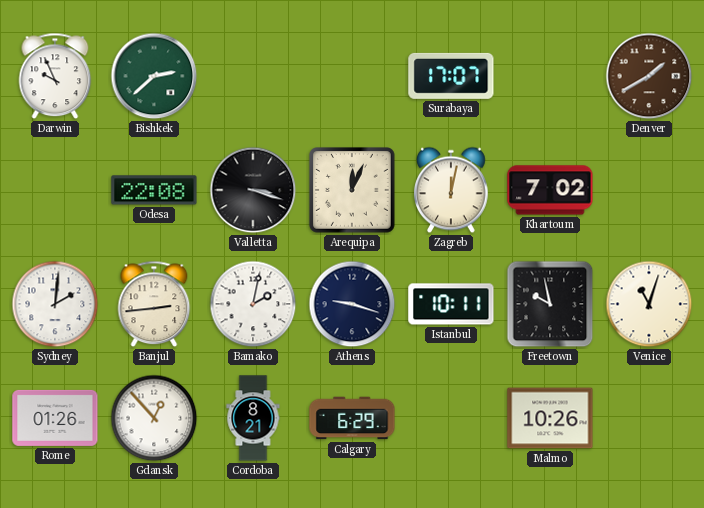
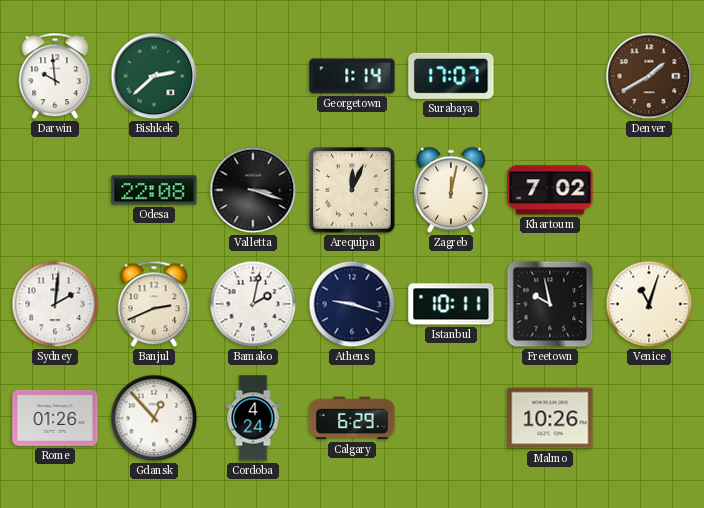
Darwin: 9:56 -> 9:59 (55, 76)
Georgetown: none -> 1:14 (352, 76)
Banjul: 2:44 -> 2:41 (154, 304)
Cordoba: 8:21 -> 4:24 (253, 418)
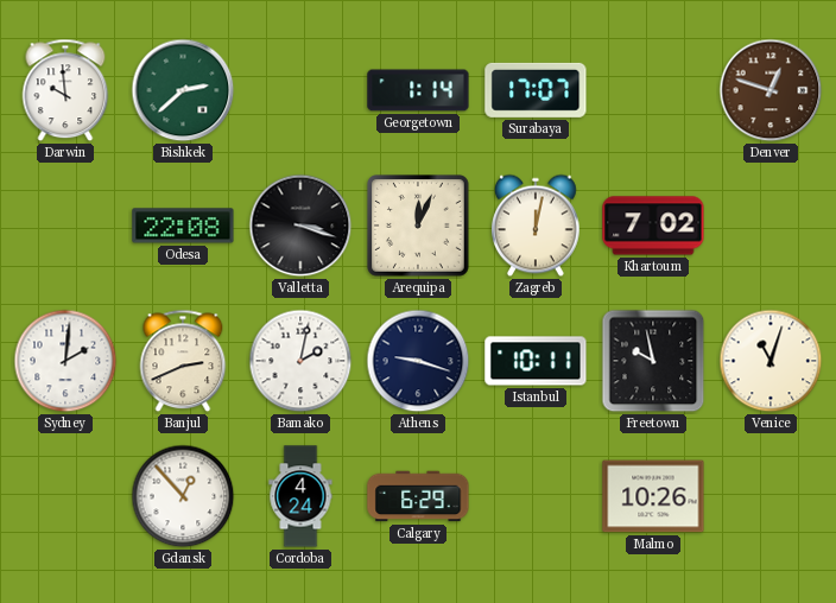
Denver: 1:40 -> 12:48 (771, 90)
Rome: 01:26 -> none (55, 418)
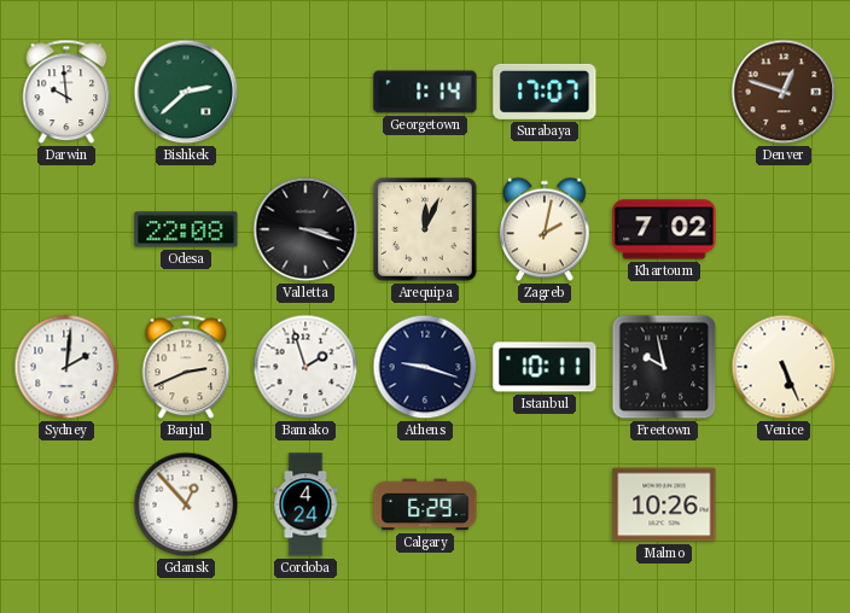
Zagreb: 12:02 -> 2:02 (546, 229)
Bamako: 2:02 -> 1:57 (305, 367)
Venice: 11:03 -> 5:26 (784, 367)
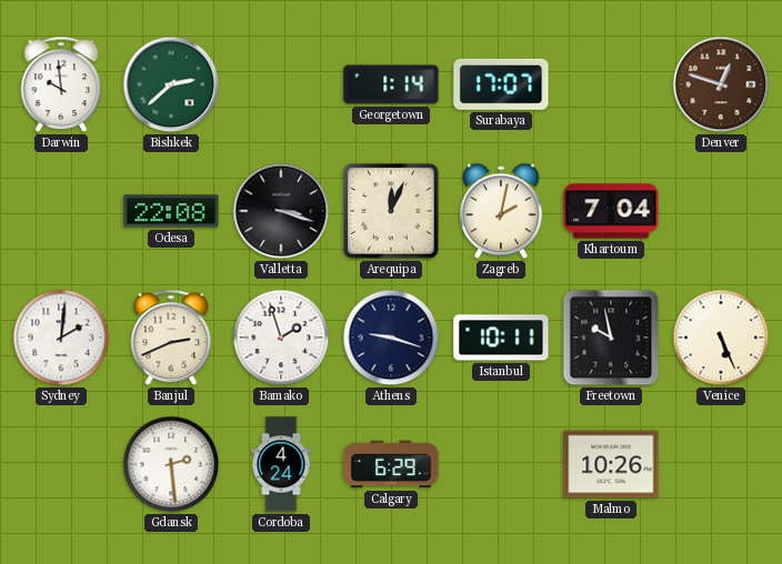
Khartoum: 7:02 -> 7:04 (611, 211)
Gdansk: 12:53 -> 2:29 (171, 464)
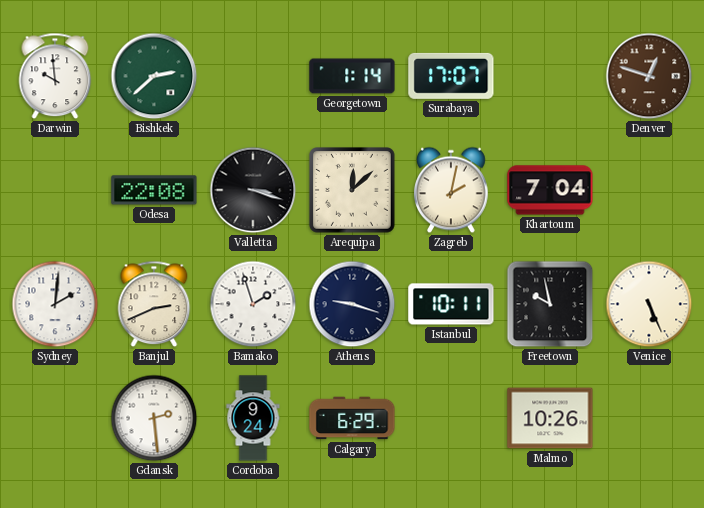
Arequipa: 12:04 -> 12:08 (353, 191)
Cordoba: 4:24 -> 9:24 (253, 418)
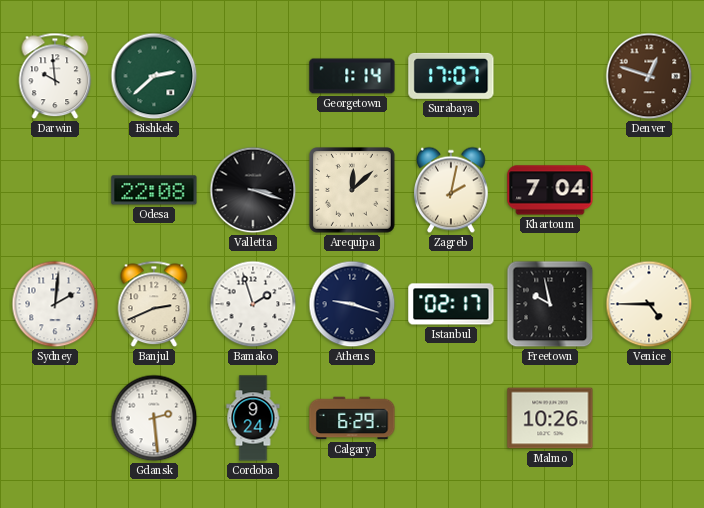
Istanbul: 10:11 -> 02:17 (451, 304)
Venice: 5:26 -> 4:45 (649, 304)
